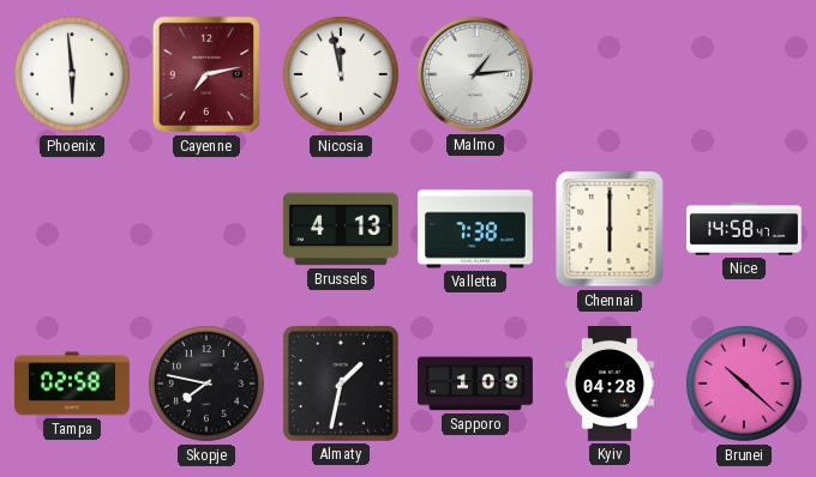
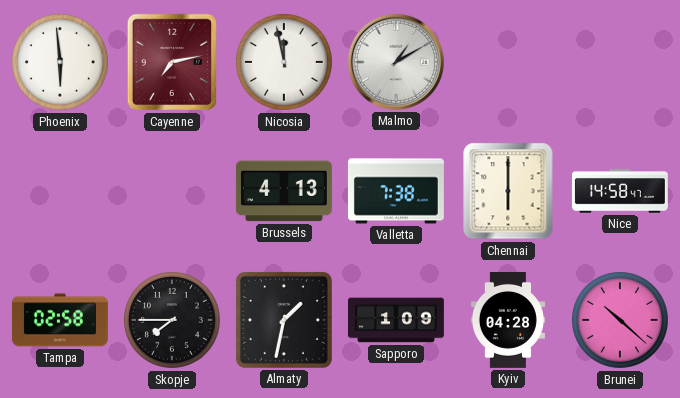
Malmo: 1:14 -> 1:10 (396, 62)
Skopje: 7:47 -> 7:45 (172, 320)
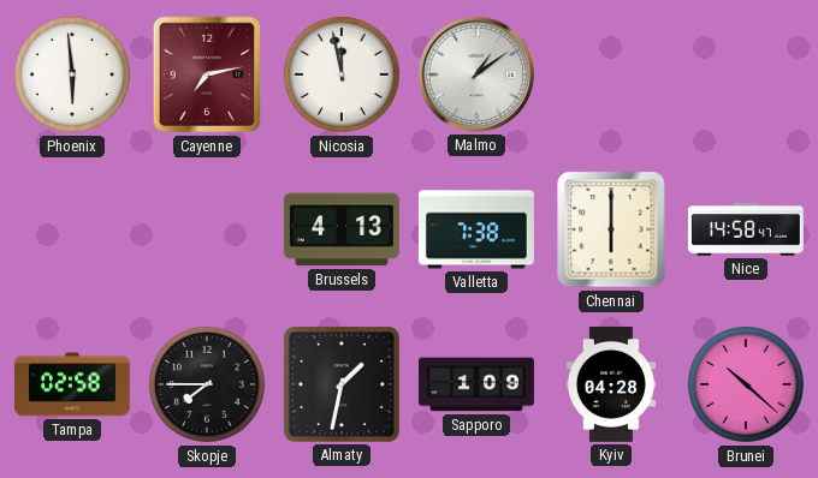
Malmo: 1:10 -> 1:09 (476, 74)
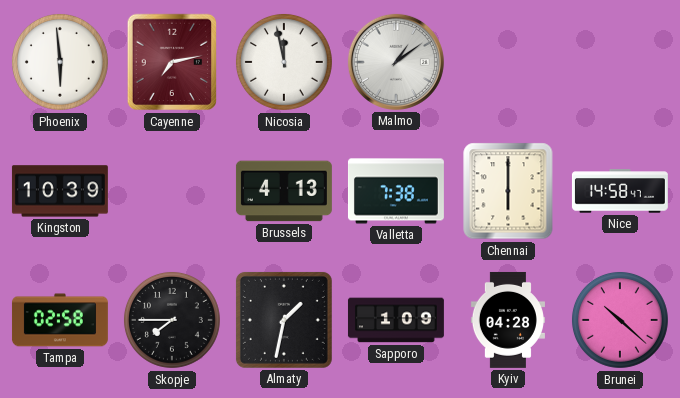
Kingston: none -> 10:39 (60, 191)
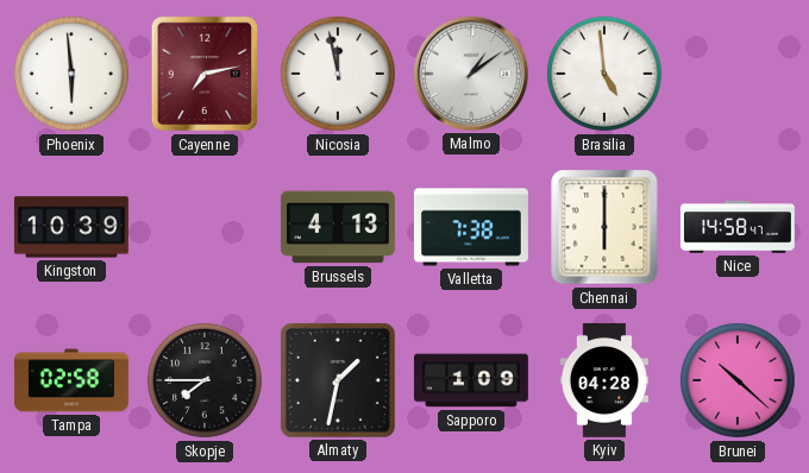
Brasilia: none -> 4:59 (604, 74)
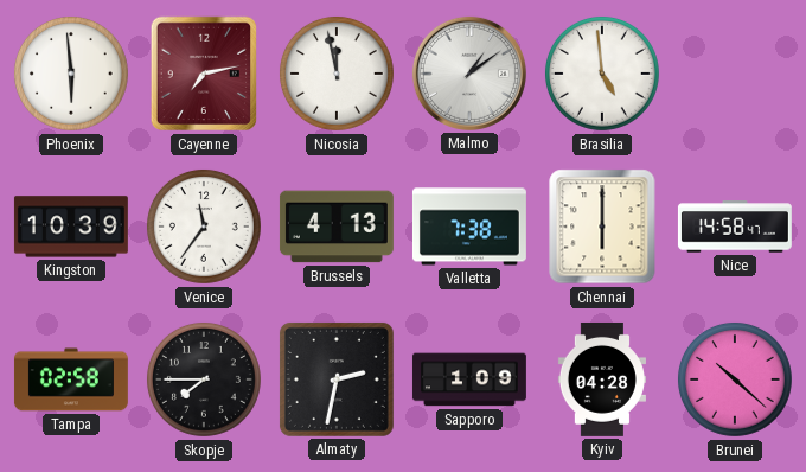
Venice: none -> 11:36 (204, 227)
Almaty: 1:32 -> 2:32 (337, 379)
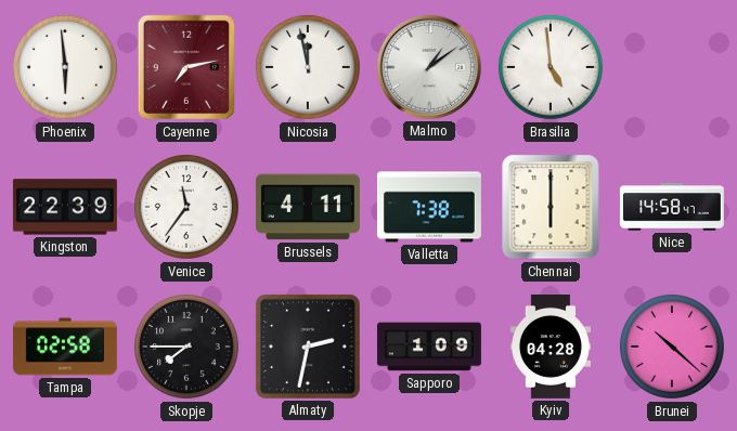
Kingston: 10:39 -> 22:39 (65, 207)
Brussels: 4:13 -> 4:11 (308, 207)
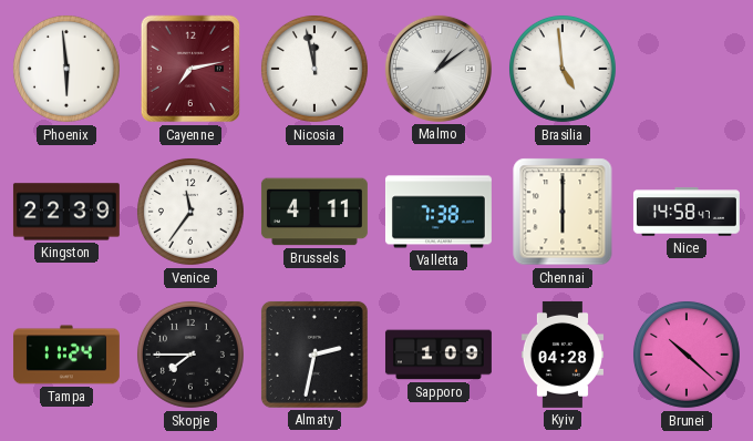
Tampa: 02:58 -> 11:24 (66, 355)
